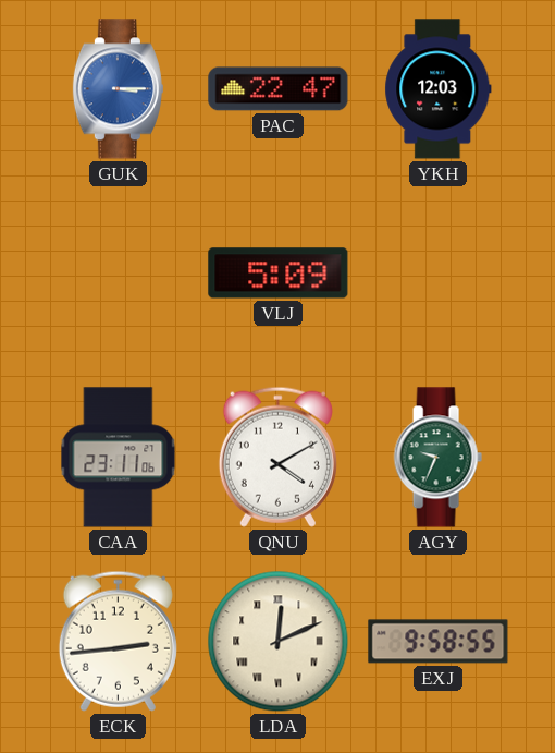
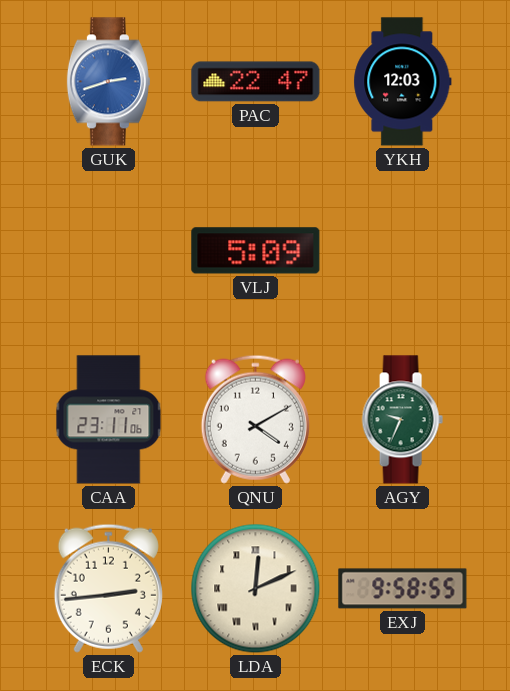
GUK: 3:15 -> 2:42 (108, 82)
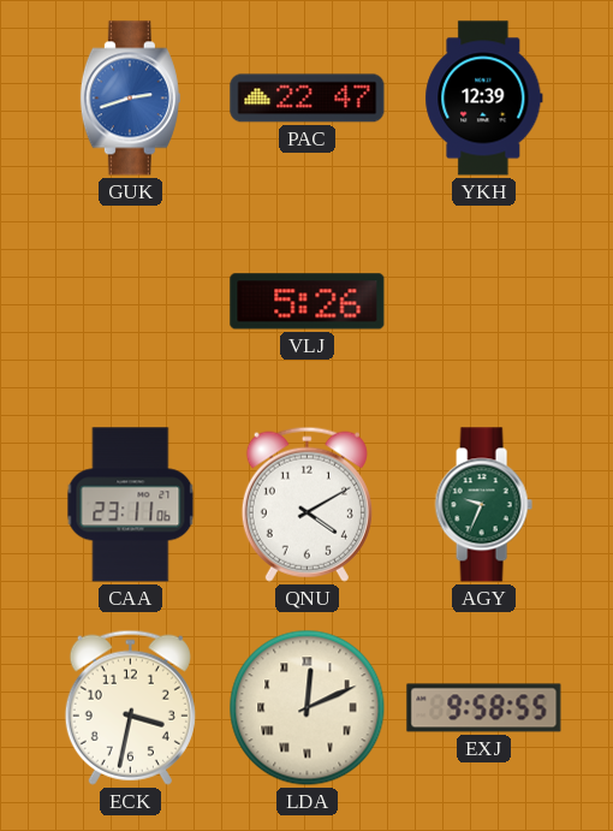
YKH: 12:03 -> 12:39 (484, 99)
VLJ: 5:09 -> 5:26 (308, 302)
ECK: 2:44 -> 3:32 (130, 707)
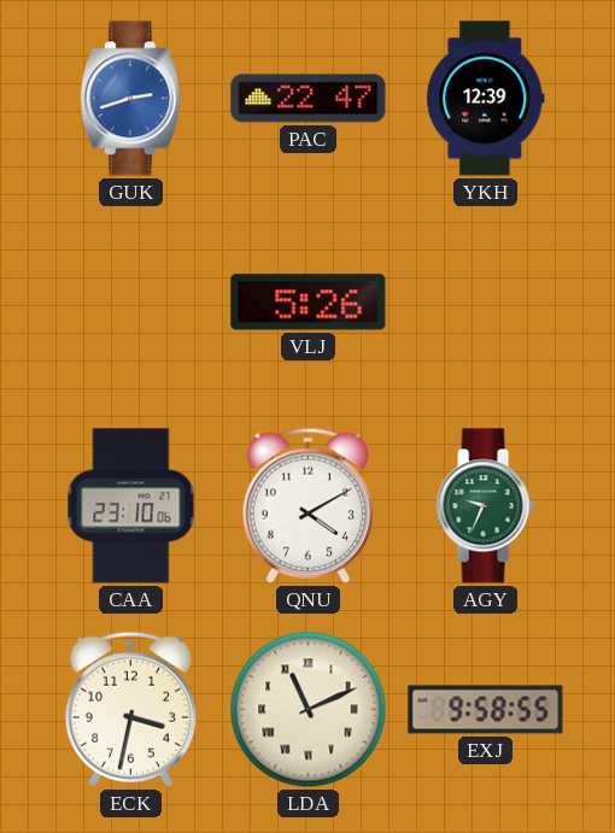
CAA: 23:11 -> 23:10 (131, 506)
LDA: 12:11 -> 11:11 (309, 710)
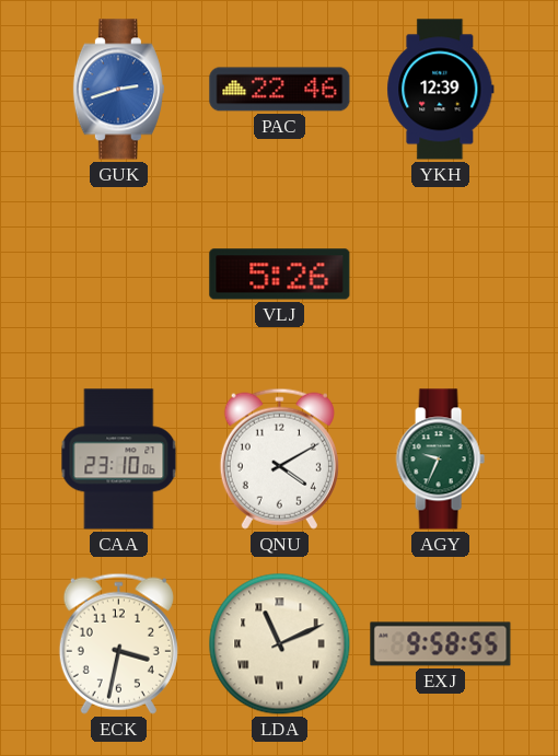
PAC: 22:47 -> 22:46 (280, 90)
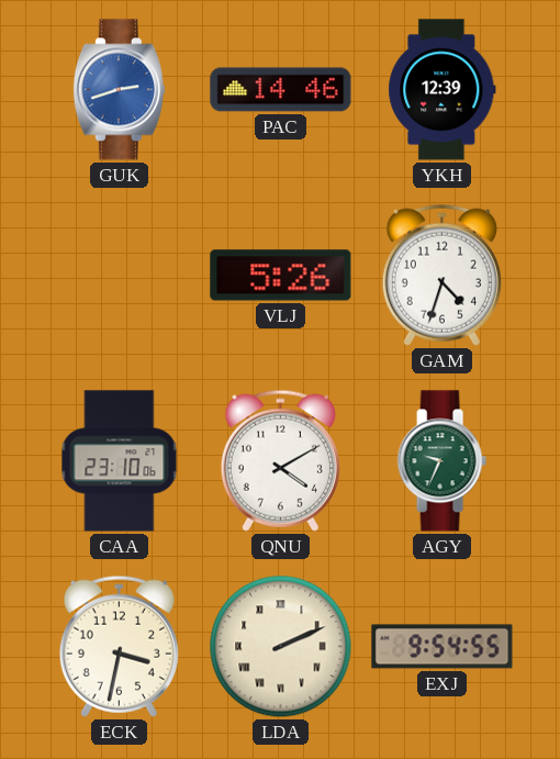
PAC: 22:46 -> 14:46 (281, 90)
GAM: none -> 4:33 (441, 275)
LDA: 11:11 -> 2:11 (281, 647)
EXJ: 9:58 -> 9:54 (443, 647)
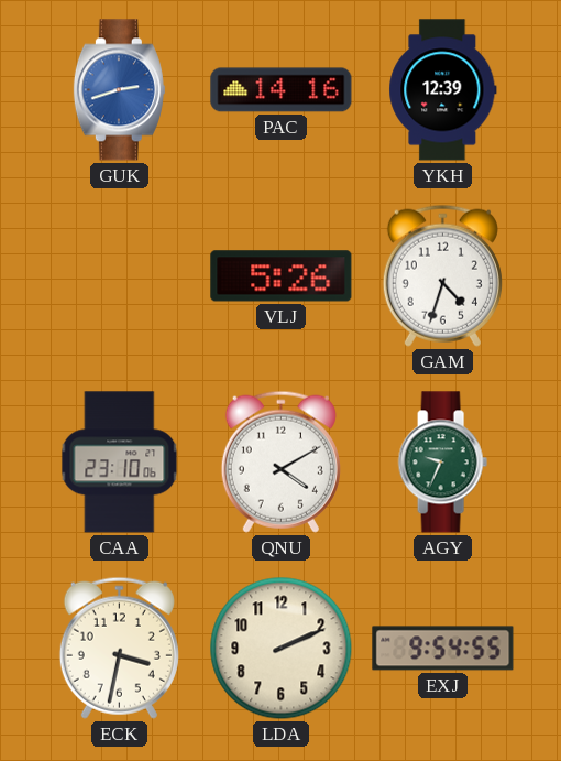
PAC: 14:46 -> 14:16 (282, 90)
LDA numerals: Roman -> Arabic (282, 649)
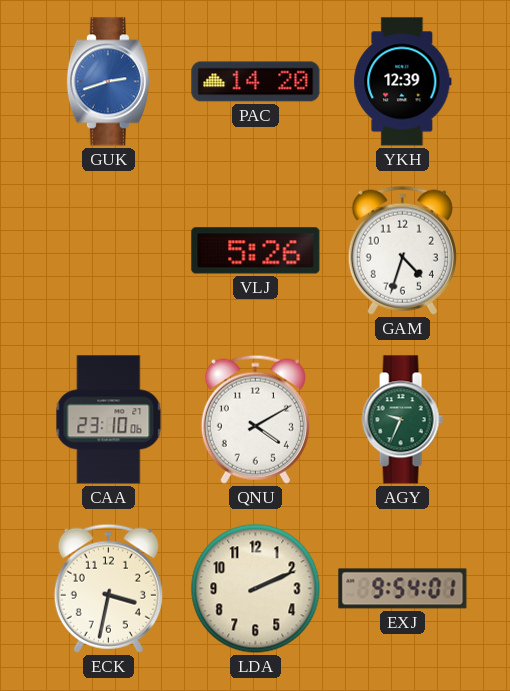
PAC: 14:16 -> 14:20 (256, 82)
EXJ: 9:54:55 -> 9:54:01 (403, 589)
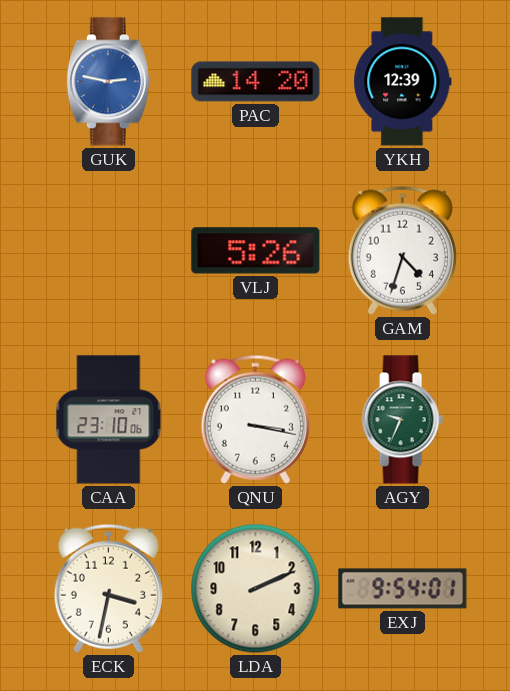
GUK: 2:42 -> 2:47 (108, 82)
QNU: 4:10 -> 3:17 (255, 419)
